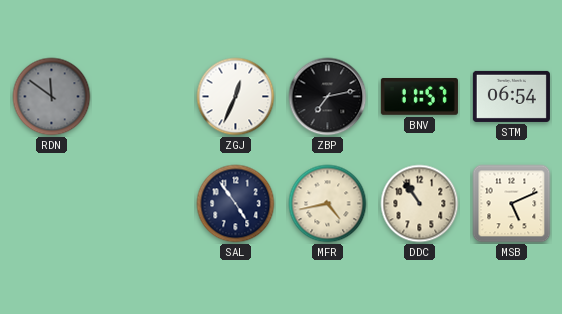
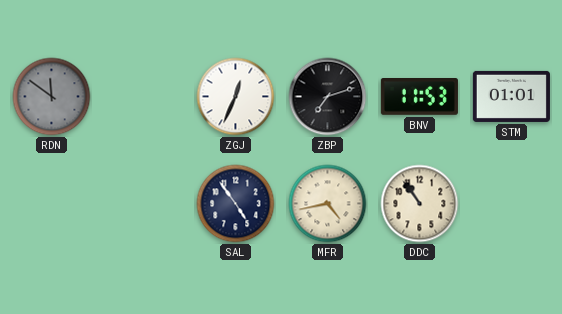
ZBP: 7:13 -> 7:12 (328, 97)
BNV: 11:57 -> 11:53 (419, 97)
STM: 06:54 -> 01:01 (511, 96)
MSB: 5:11 -> none (512, 204)
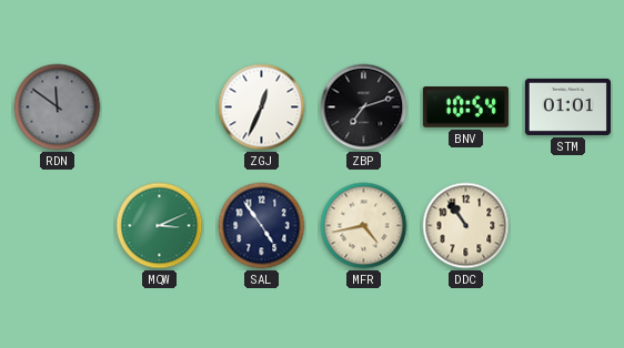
BNV: 11:53 -> 10:54 (465, 108)
MQW: none -> 3:11 (160, 226)
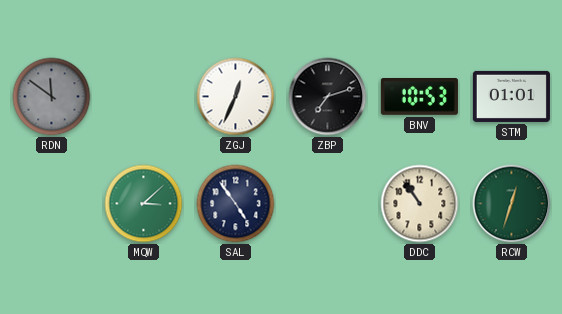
BNV: 10:54 -> 10:53 (419, 97)
MQW: 3:11 -> 3:08 (144, 204)
MFR: 4:43 -> none (364, 226)
RCW: none -> 12:33 (512, 204)
